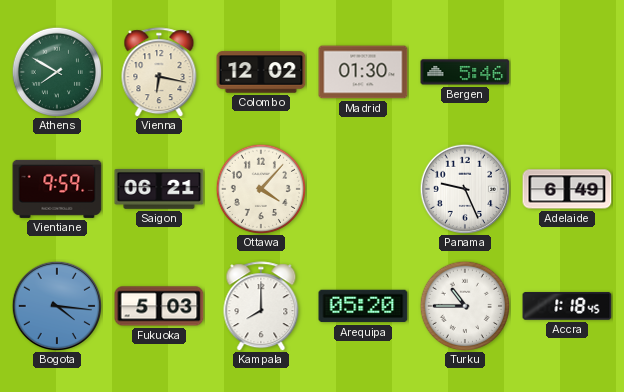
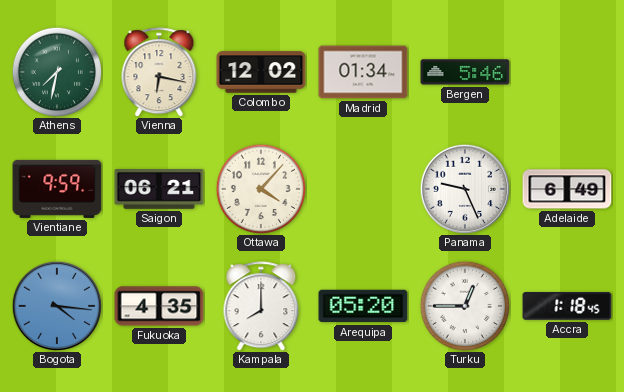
Athens: 7:50 -> 7:32 (56, 71)
Madrid: 01:30 -> 01:34 (363, 72)
Fukuoka: 5:03 -> 4:35 (159, 306)
Turku: 10:45 -> 12:45 (464, 305)
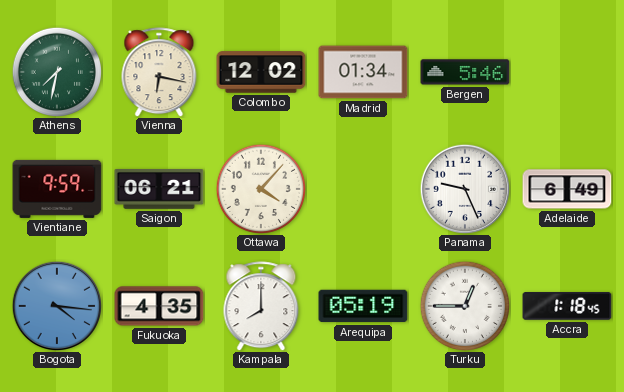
Arequipa: 05:20 -> 05:19 (363, 306)
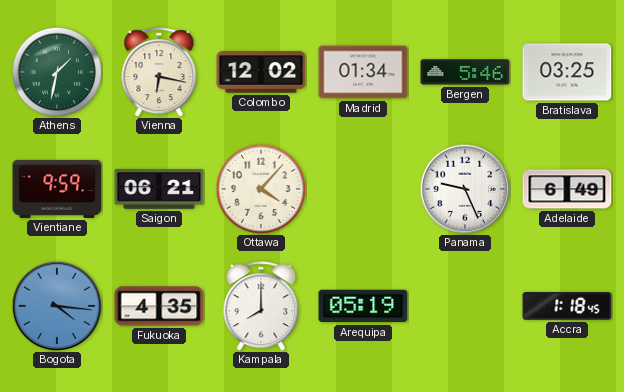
Athens: 7:32 -> 1:32 (56, 71)
Bratislava: none -> 03:25 (567, 72)
Turku: 12:45 -> none (464, 305)
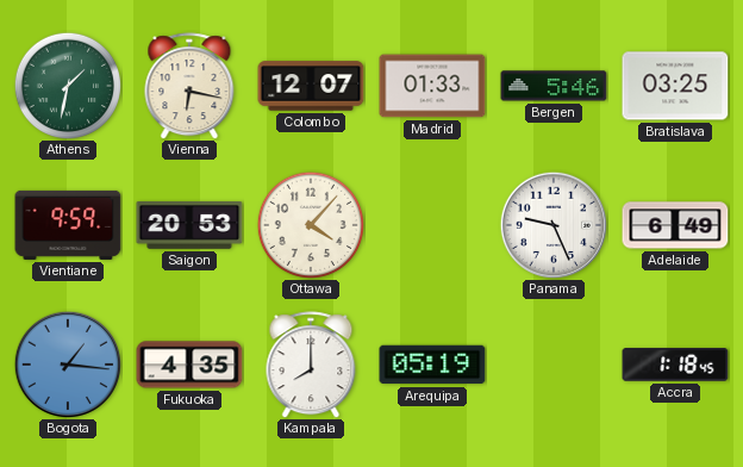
Colombo: 12:02 -> 12:07 (311, 86)
Madrid: 01:34 -> 01:33 (432, 86)
Saigon: 06:21 -> 20:53 (189, 225)
Bogota: 4:16 -> 1:16 (67, 363)
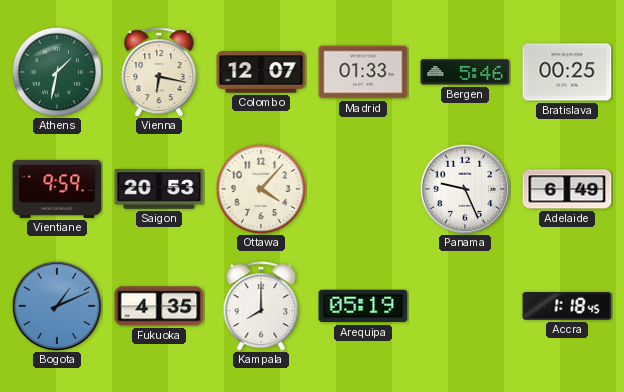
Bratislava: 03:25 -> 00:25 (567, 72)
Bogota: 1:16 -> 1:11 (56, 305)
